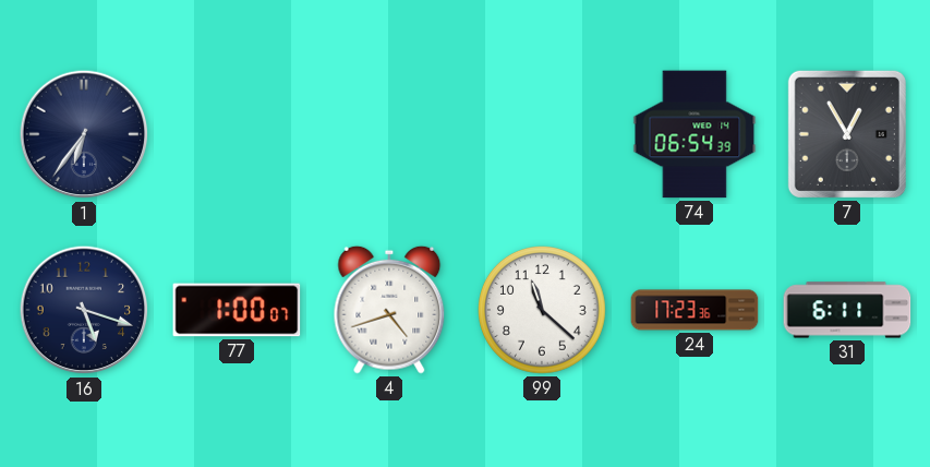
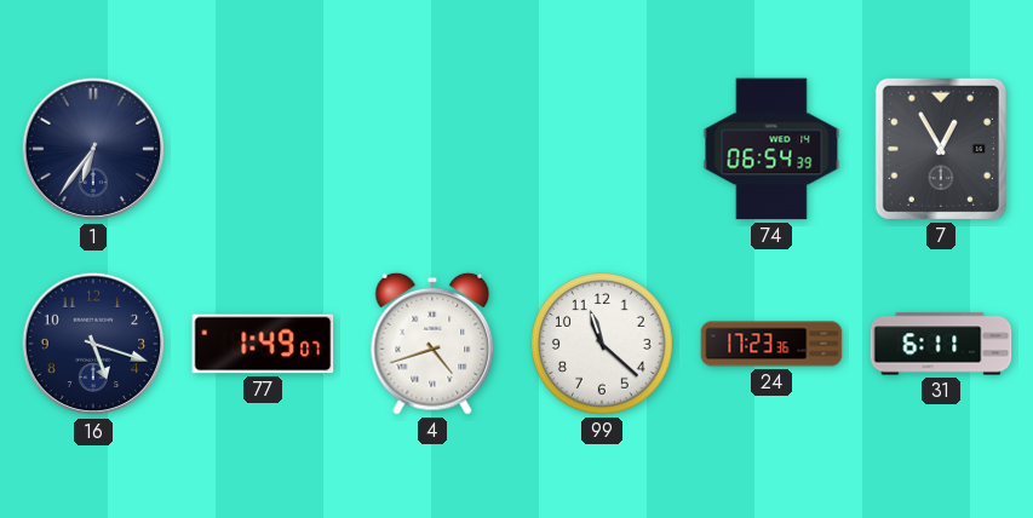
77: 1:00 -> 1:49 (263, 344)
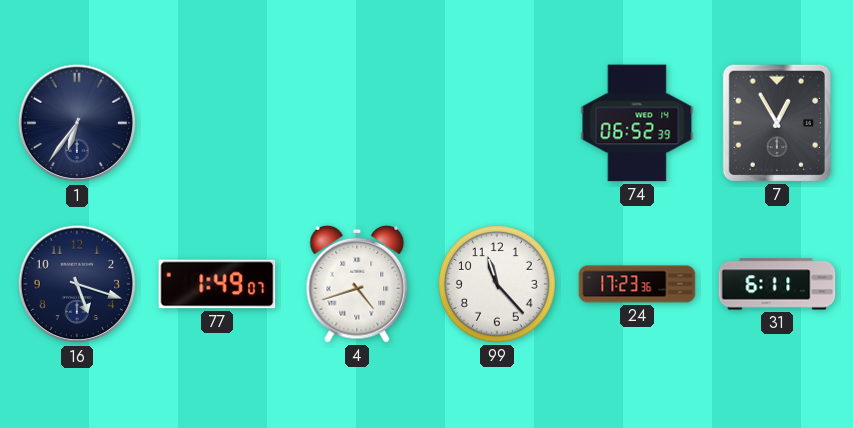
74: 06:54 -> 06:52 (637, 123)
99: 11:22 -> 11:23 (498, 285)
